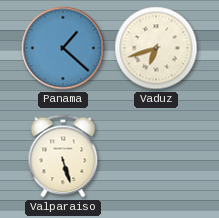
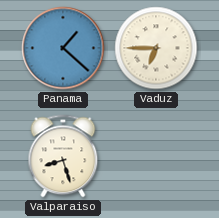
Vaduz: 6:42 -> 6:45 (156, 48)
Valparaiso: 5:27 -> 8:27 (63, 156)
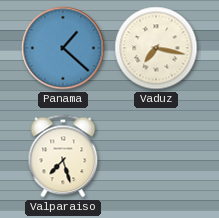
Vaduz: 6:45 -> 7:17 (156, 48)
Valparaiso: 8:27 -> 7:27 (63, 156)
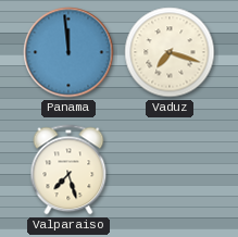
Panama: 1:22 -> 11:59 (68, 52)
Vaduz: 7:17 -> 7:18 (170, 52)
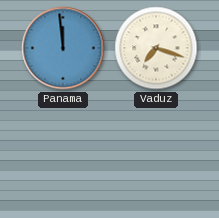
Valparaiso: 7:27 -> none (68, 170)
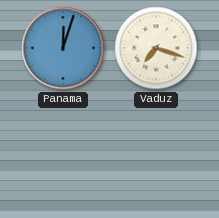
Panama: 11:59 -> 12:03 (63, 48)
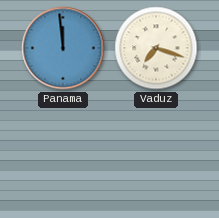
Panama: 12:03 -> 11:59 (63, 48)
